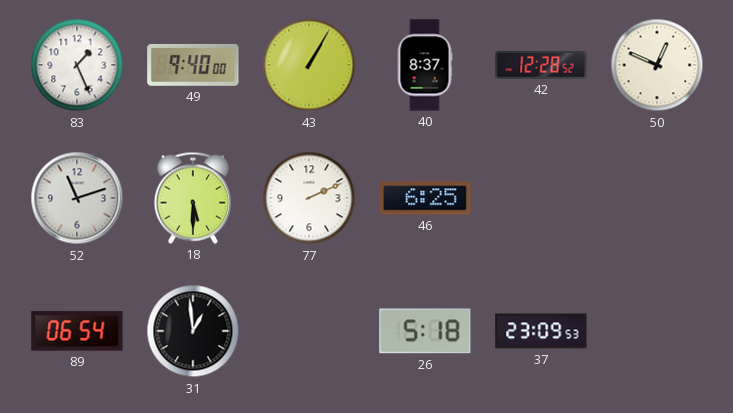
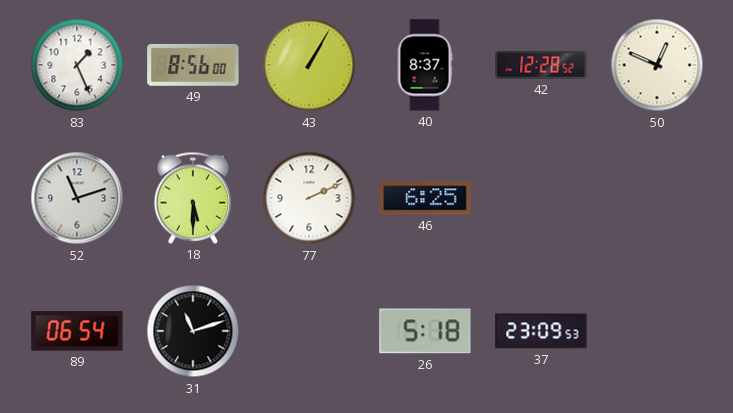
49: 9:40 -> 8:56 (193, 65)
31: 12:59 -> 11:12 (193, 331)
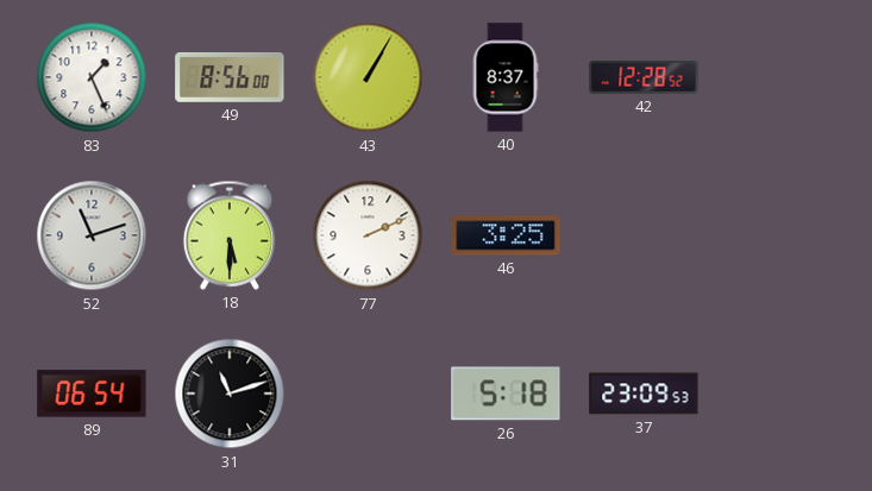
50: 12:49 -> none (657, 65)
46: 6:25 -> 3:25 (506, 235)
